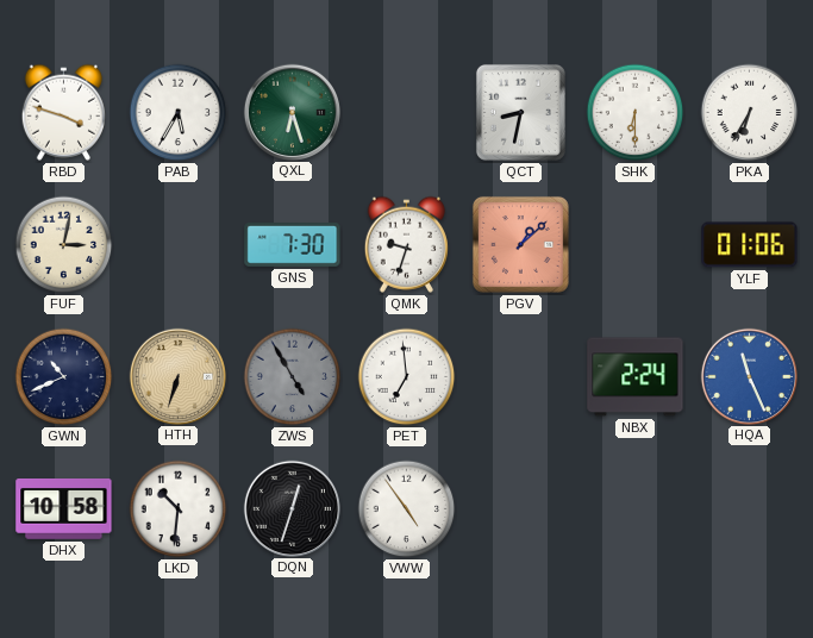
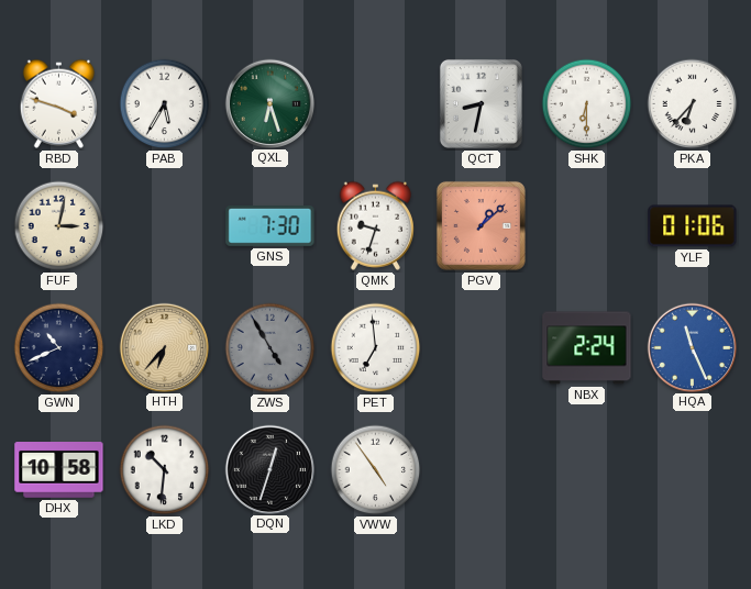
PKA: 6:35 -> 6:37 (693, 104)
HTH: 6:33 -> 6:37 (164, 347)
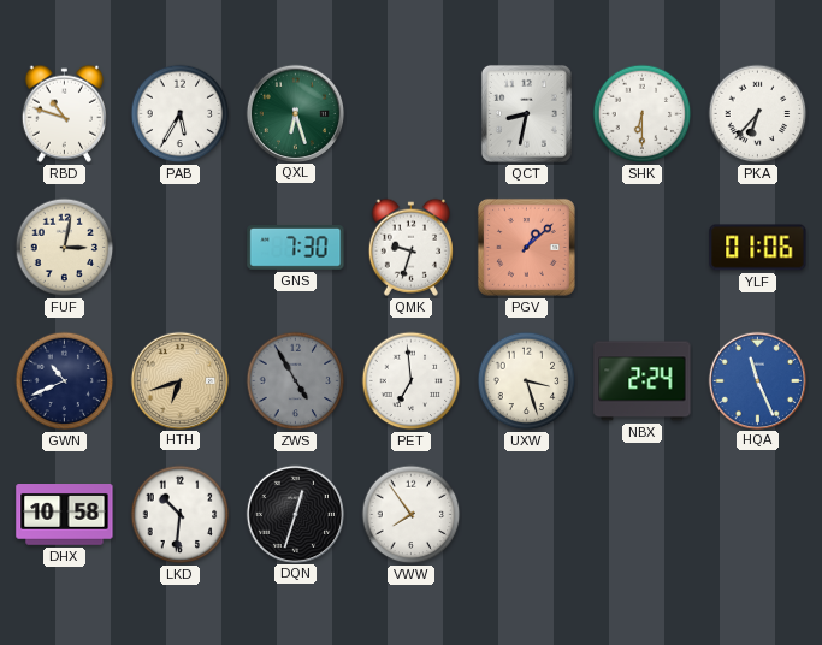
RBD: 3:48 -> 10:48 (64, 113)
HTH: 6:37 -> 6:42 (179, 380)
UXW: none -> 3:27 (527, 381)
VWW: 4:54 -> 7:54 (412, 515)
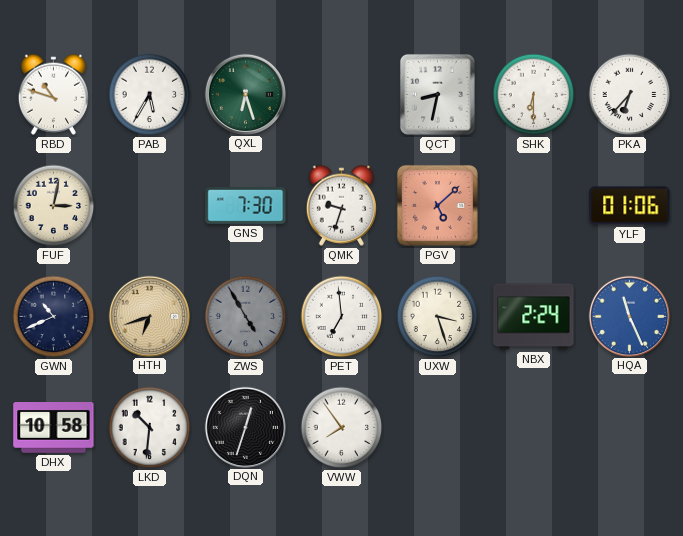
PGV: 1:08 -> 5:08 (437, 205)
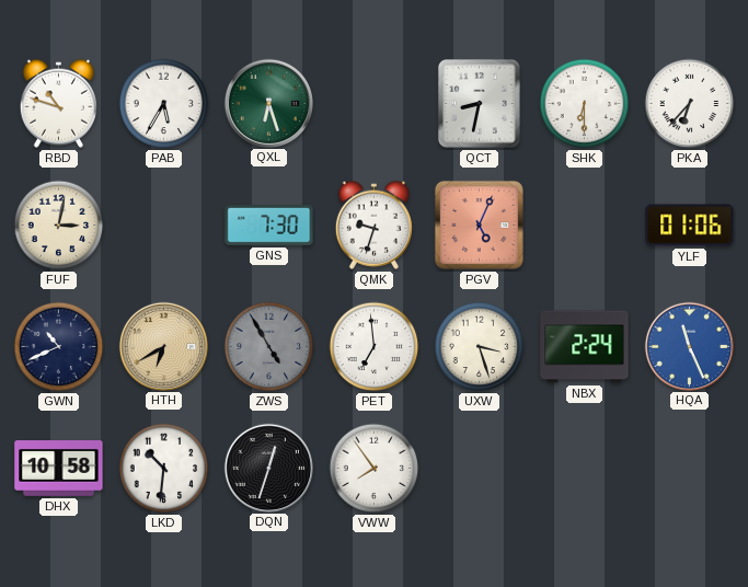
PGV: 5:08 -> 5:04 (479, 225)
HTH: 6:42 -> 6:40 (163, 346)
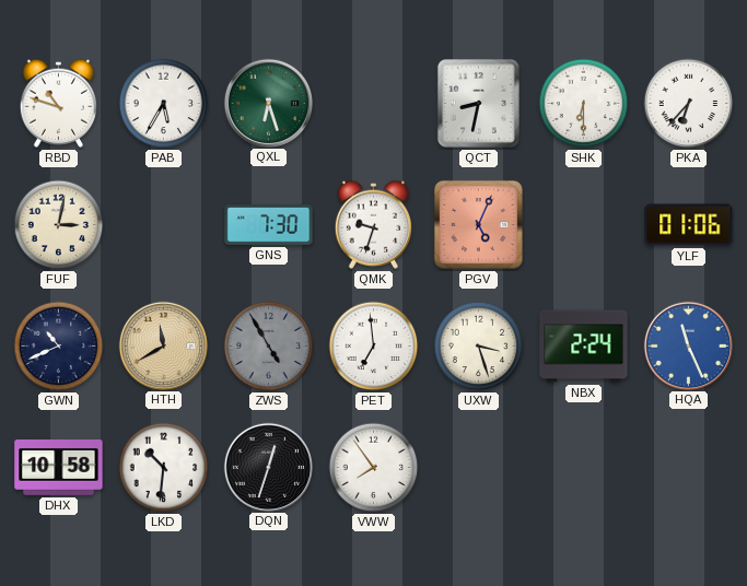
HTH: 6:40 -> 11:40 (163, 345)
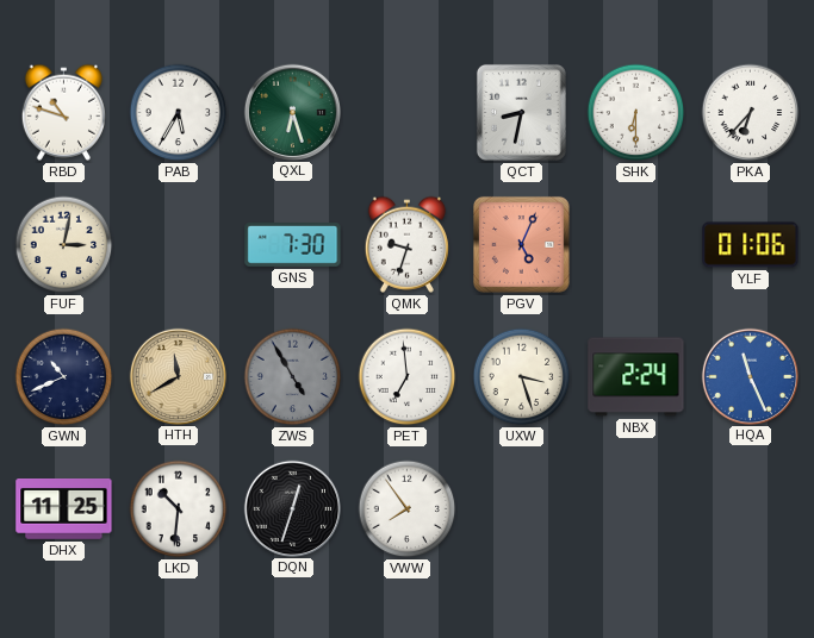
DHX: 10:58 -> 11:25 (64, 509)
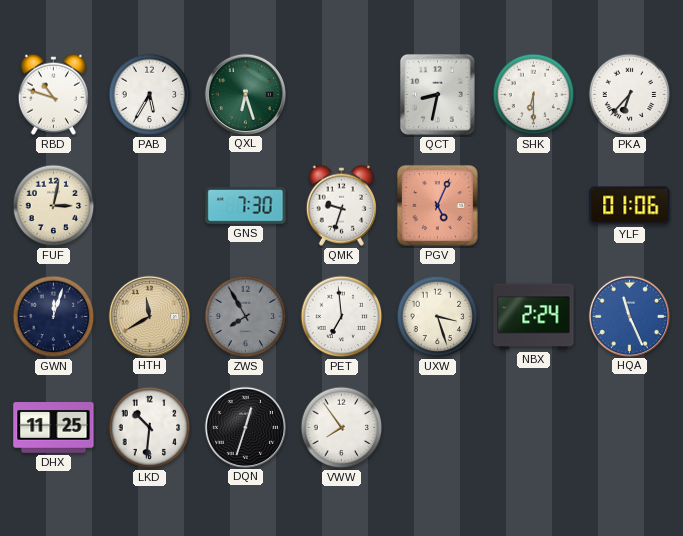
GWN: 10:41 -> 12:03 (54, 317)
ZWS: 4:55 -> 7:55 (246, 317)
